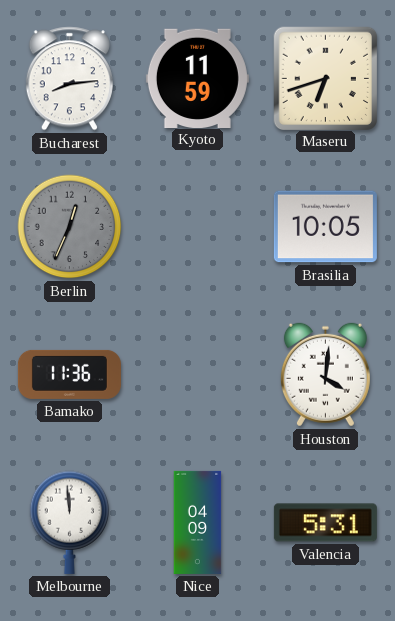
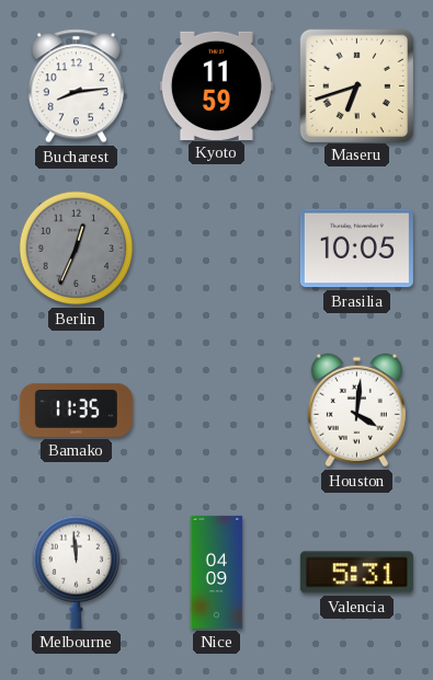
Bamako: 11:36 -> 11:35 (76, 410)
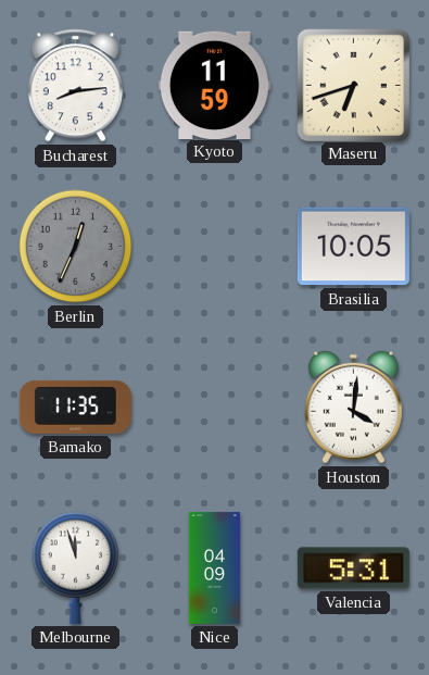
Melbourne: 11:59 -> 11:57 (76, 567)
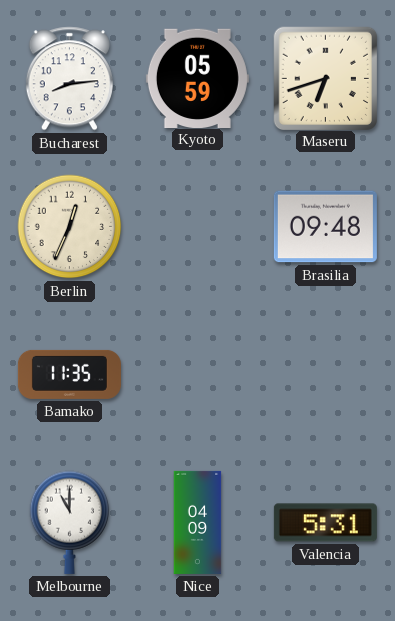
Kyoto: 11:59 -> 05:59 (197, 78)
Berlin dial: grey -> cream (70, 227)
Brasilia: 10:05 -> 09:48 (325, 227)
Houston: 4:01 -> none (353, 408)
Melbourne: 11:57 -> 11:00 (70, 522)
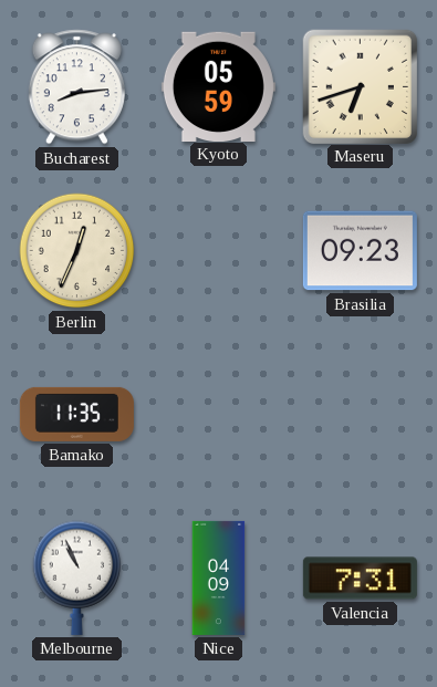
Brasilia: 09:48 -> 09:23 (360, 251)
Melbourne: 11:00 -> 10:56 (77, 577)
Valencia: 5:31 -> 7:31 (360, 579)
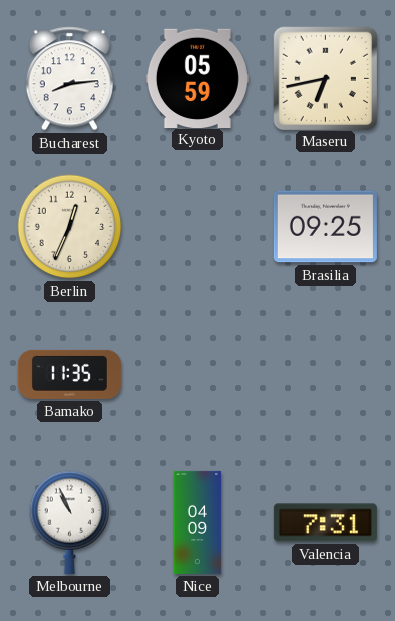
Maseru: 6:42 -> 6:43 (325, 78)
Brasilia: 09:23 -> 09:25 (325, 227)
